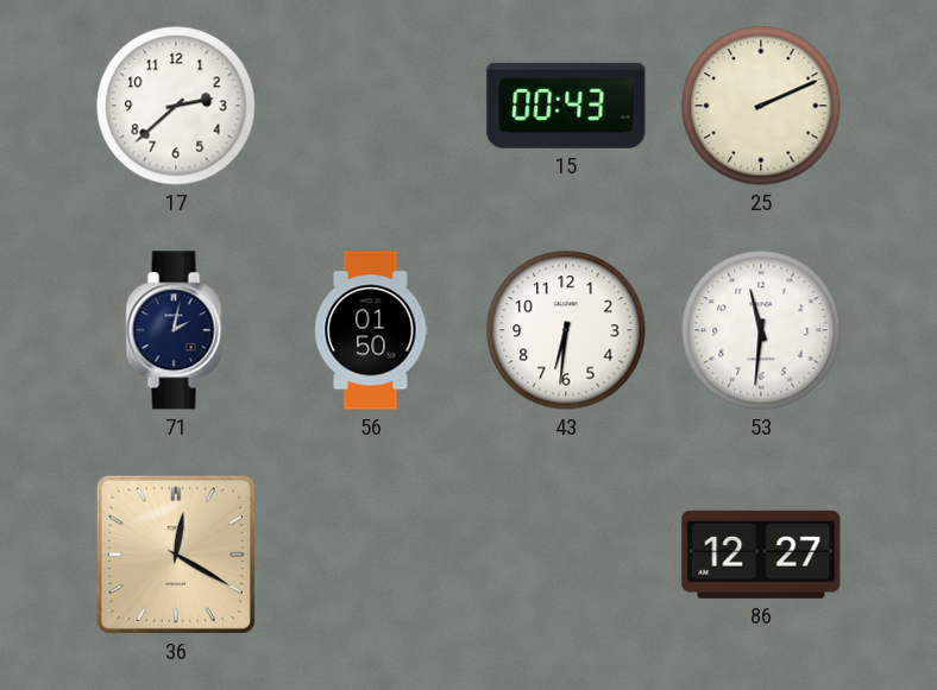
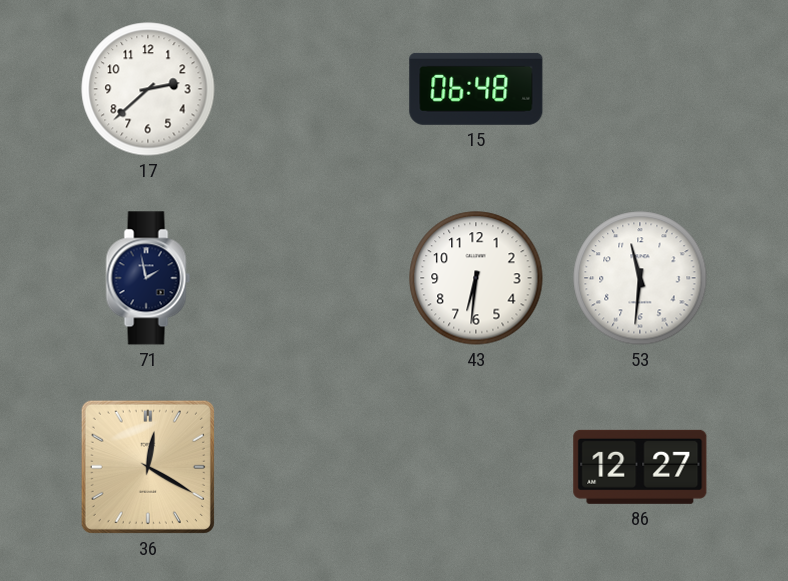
15: 00:43 -> 06:48 (476, 89)
25: 2:11 -> none (761, 106)
71: 2:02 -> 1:58 (148, 278)
56: 01:50 -> none (371, 330)
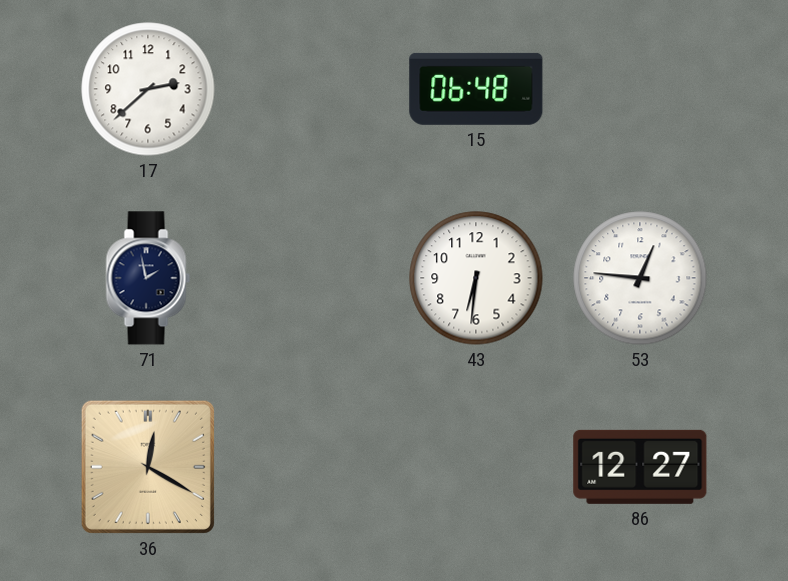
53: 11:31 -> 12:46 (640, 278)
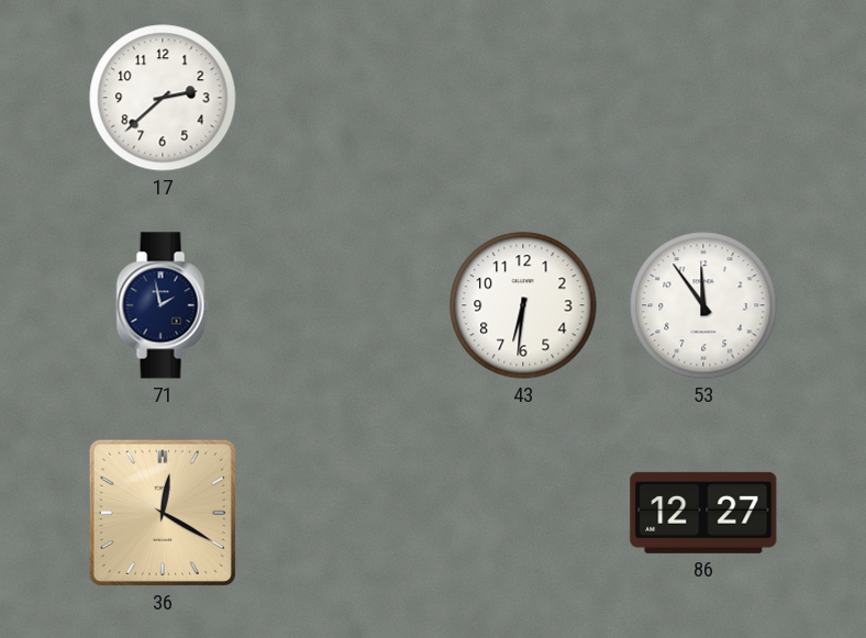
15: 06:48 -> none (476, 89)
53: 12:46 -> 11:54 (703, 305)
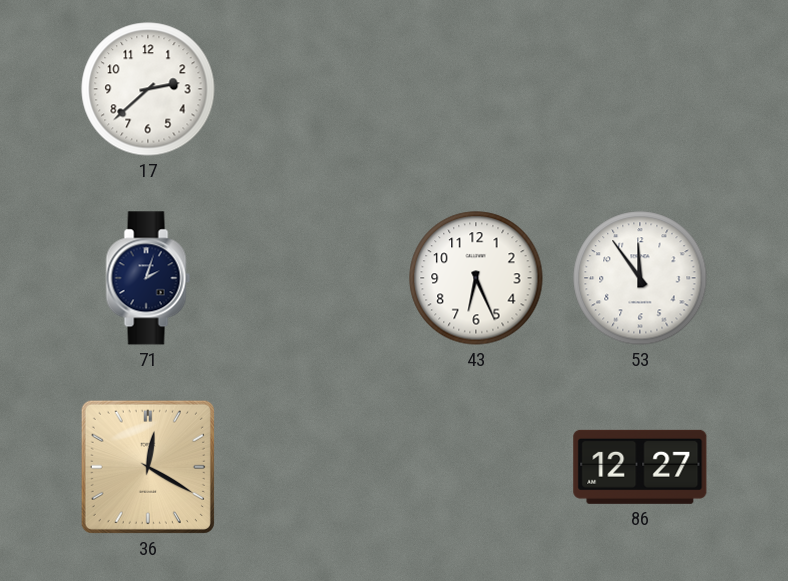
71: 1:58 -> 2:03 (148, 278)
43: 6:31 -> 6:26 (476, 278)
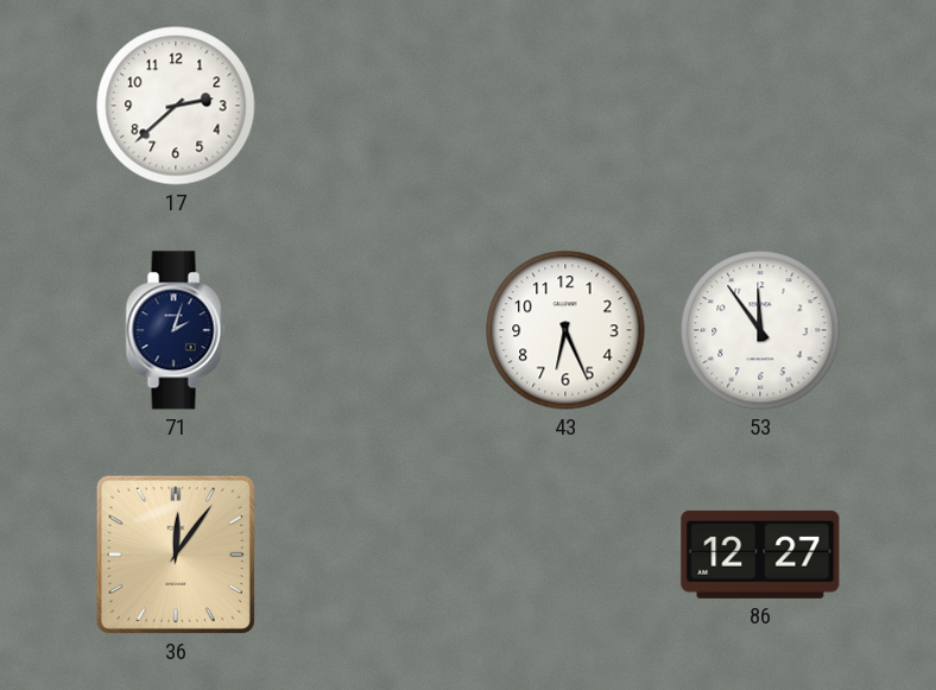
36: 12:20 -> 12:06 (176, 555)
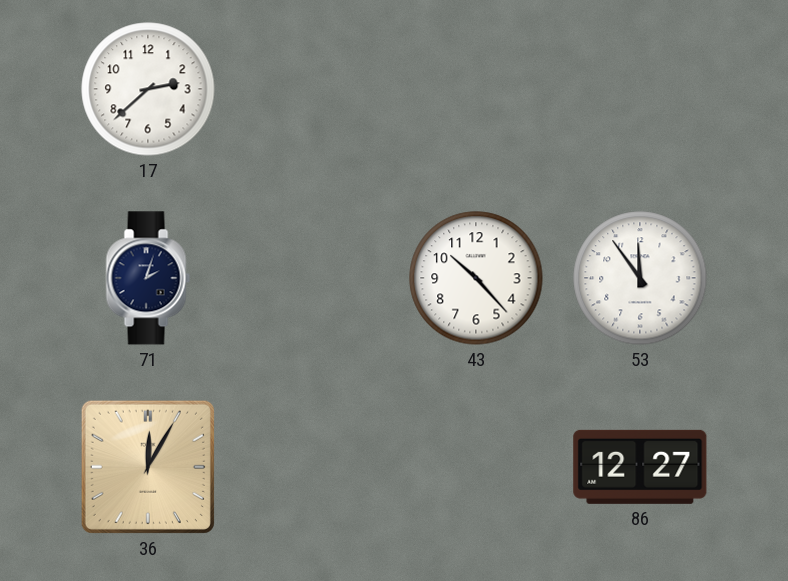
43: 6:26 -> 10:23 (476, 278)
36: 12:06 -> 12:05 (148, 467)
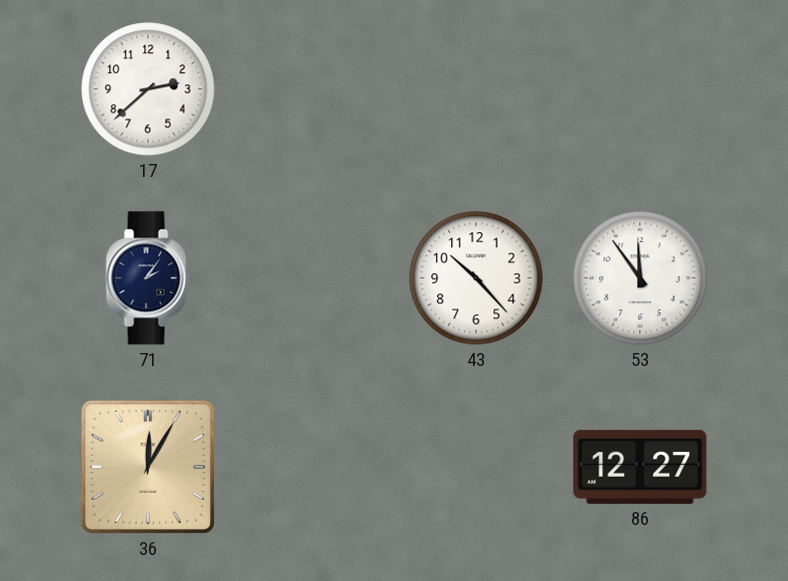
71: 2:03 -> 2:06 (148, 278)
